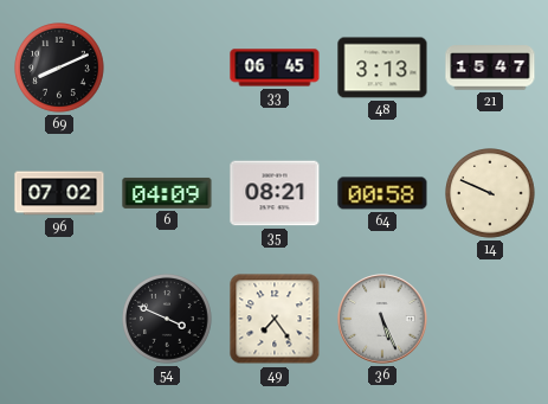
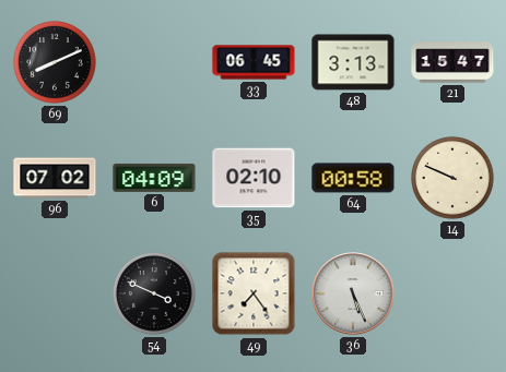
35: 08:21 -> 02:10 (254, 178)
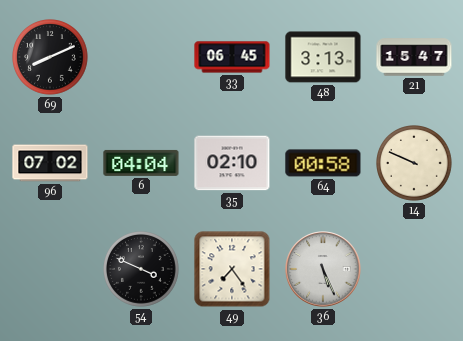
6: 04:09 -> 04:04 (141, 163)
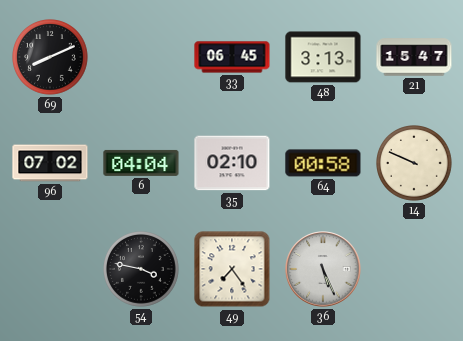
54: 3:49 -> 3:47 (142, 270)
